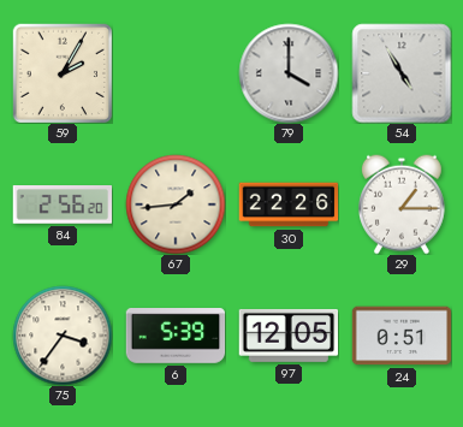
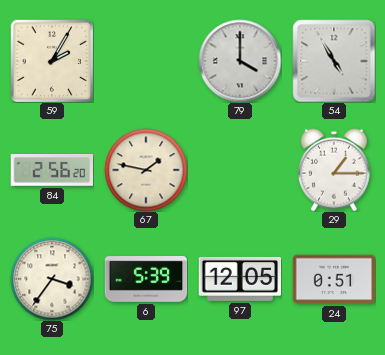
67: 1:44 -> 1:47 (146, 170)
30: 22:26 -> none (289, 204)
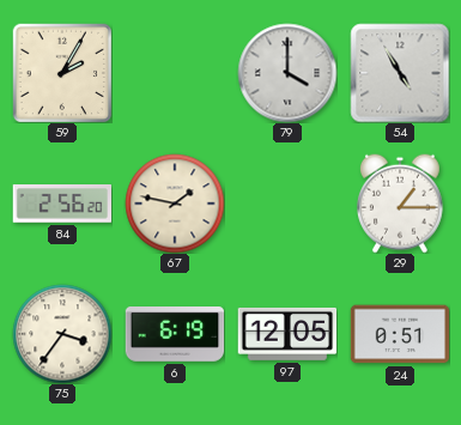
6: 5:39 -> 6:19 (175, 335)
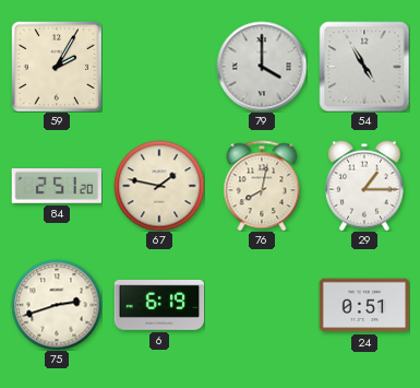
84: 2:56 -> 2:51 (57, 187)
76: none -> 8:02 (262, 186)
75: 3:36 -> 2:42 (57, 305)
97: 12:05 -> none (287, 334)
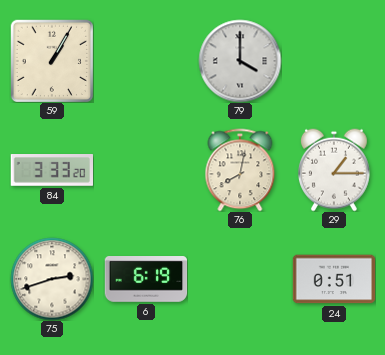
59: 2:05 -> 1:05 (52, 61)
54: 4:55 -> none (364, 67)
84: 2:51 -> 3:33 (52, 171)
67: 1:47 -> none (159, 186)
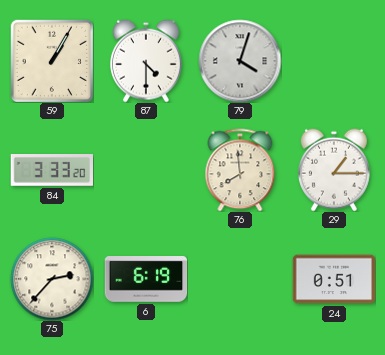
87: none -> 4:30 (147, 61)
79: 4:00 -> 4:03 (240, 61)
76: 8:02 -> 7:59 (240, 170)
75: 2:42 -> 2:37 (52, 279)
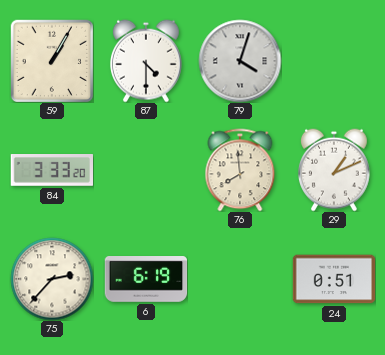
29: 1:15 -> 1:11 (335, 170)
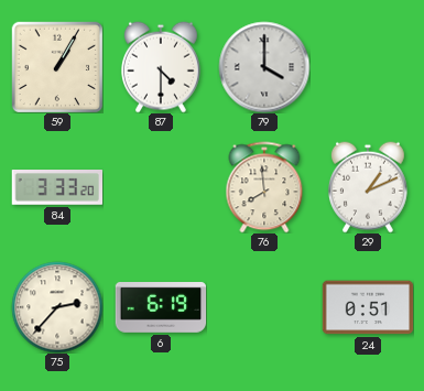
79: 4:03 -> 4:00 (264, 67)
